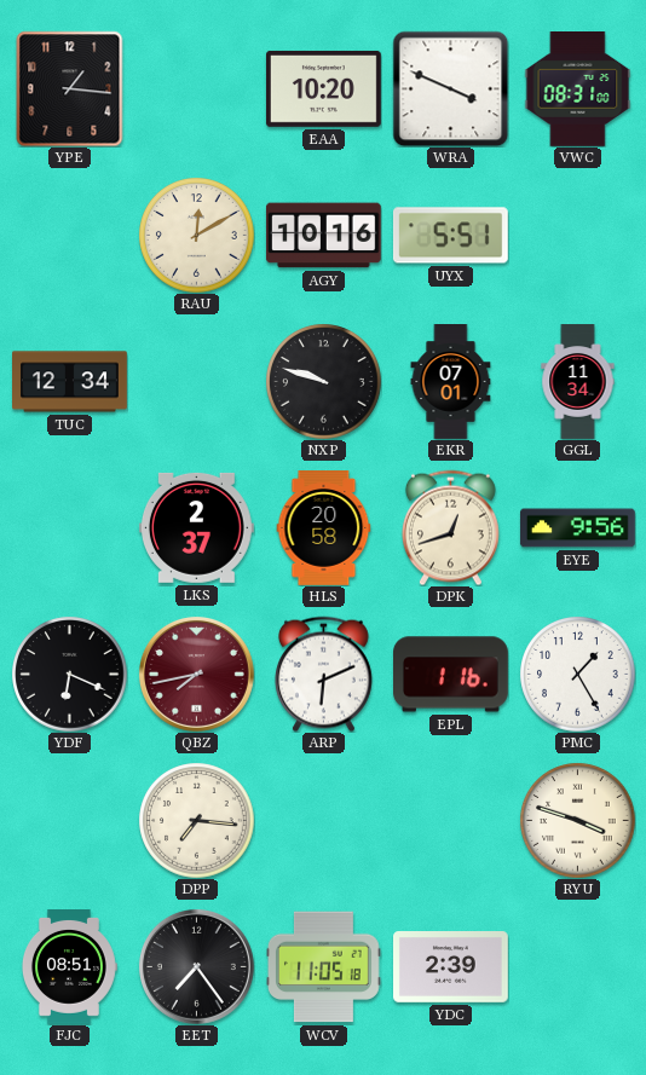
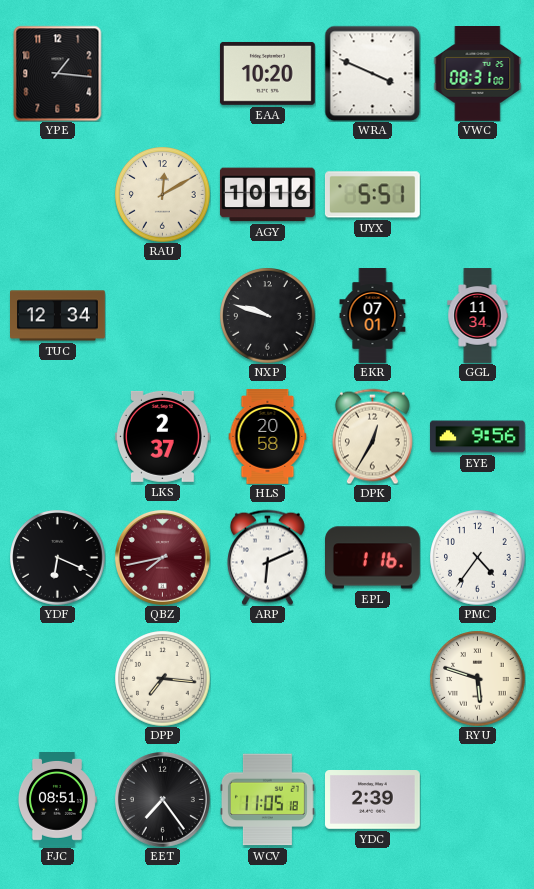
DPK: 12:42 -> 12:35 (372, 436)
PMC: 1:25 -> 4:36 (477, 557)
RYU: 3:48 -> 5:48 (477, 678)
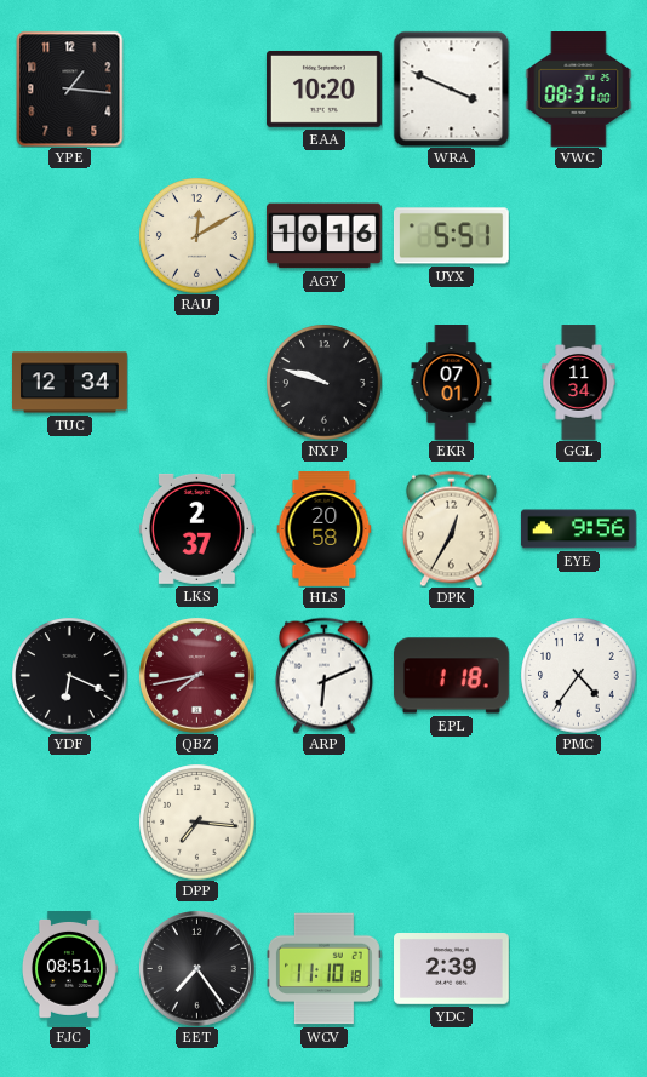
EPL: 1:16 -> 1:18 (452, 676)
RYU: 5:48 -> none (477, 678)
WCV: 11:05 -> 11:10 (325, 969)
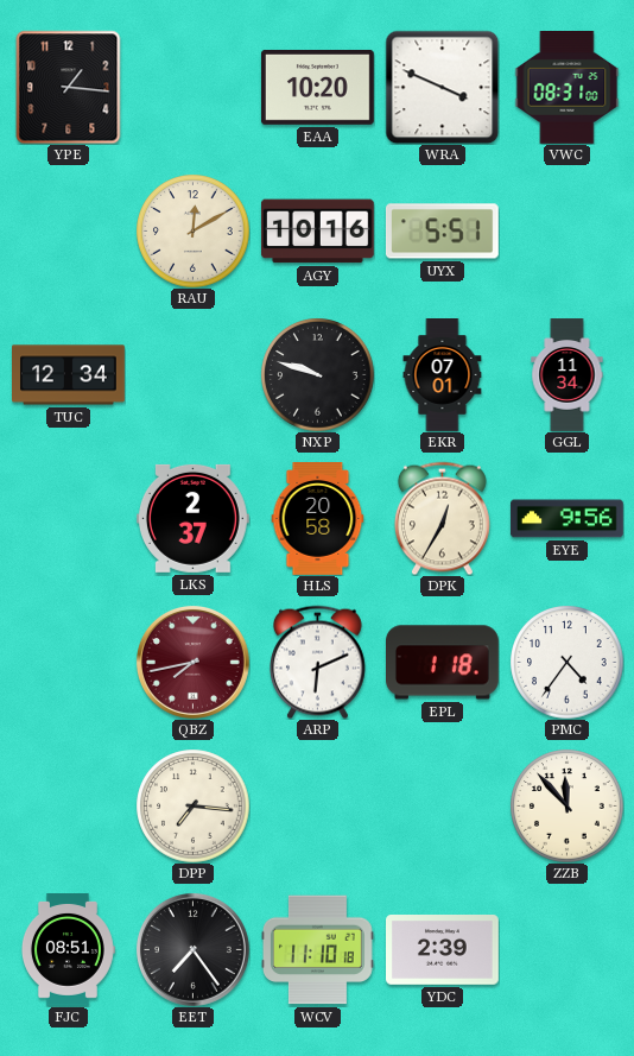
YDF: 6:19 -> none (69, 675)
ZZB: none -> 11:53 (566, 805)
